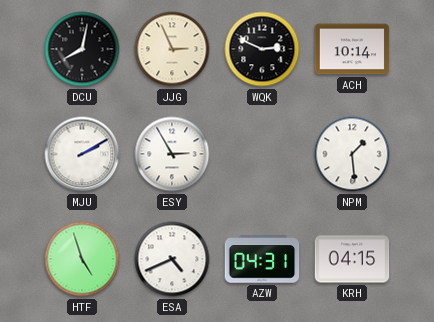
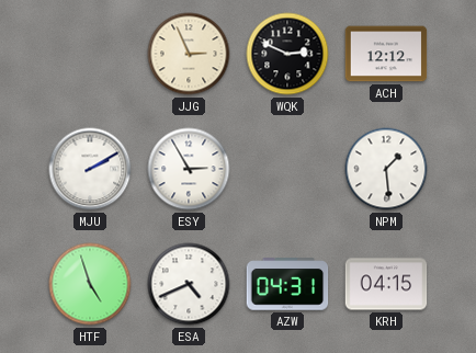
DCU: 8:02 -> none (82, 49)
ACH: 10:14 -> 12:12 (386, 54)
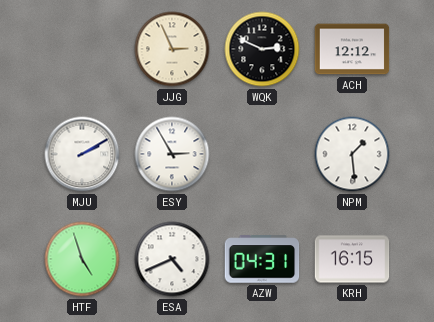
KRH: 04:15 -> 16:15 (352, 259)
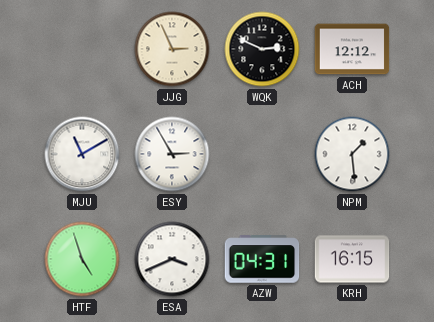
MJU: 2:10 -> 11:10 (82, 154)
ESA: 4:41 -> 3:41 (172, 259)
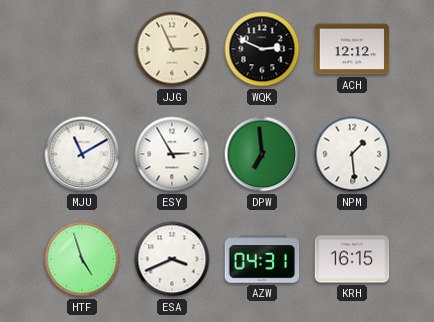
DPW: none -> 6:59 (262, 154)
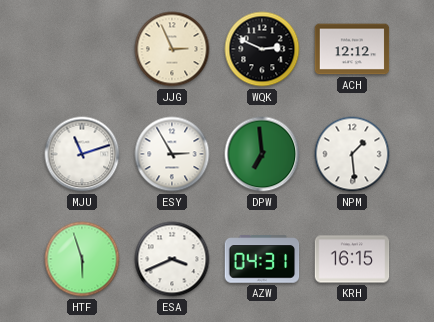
MJU: 11:10 -> 11:12 (82, 154)
HTF: 4:57 -> 5:57 (82, 259)
